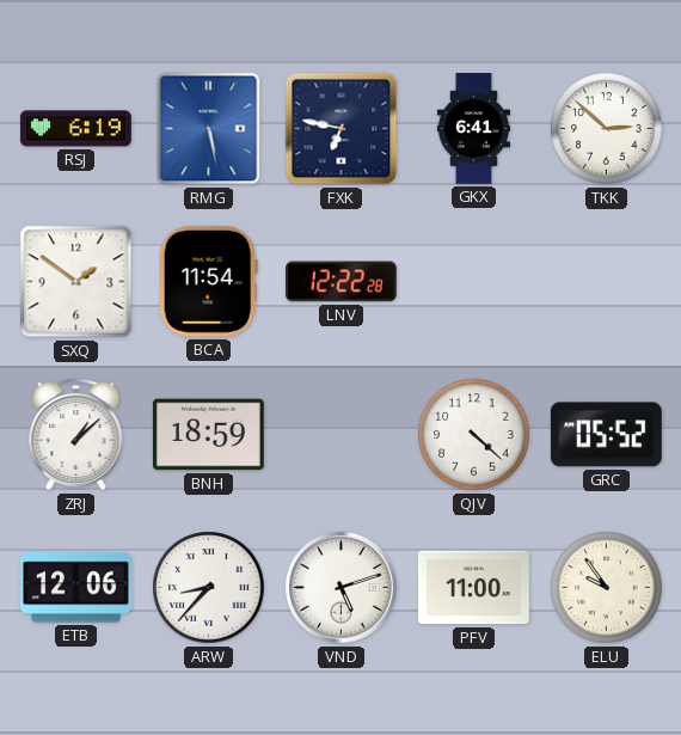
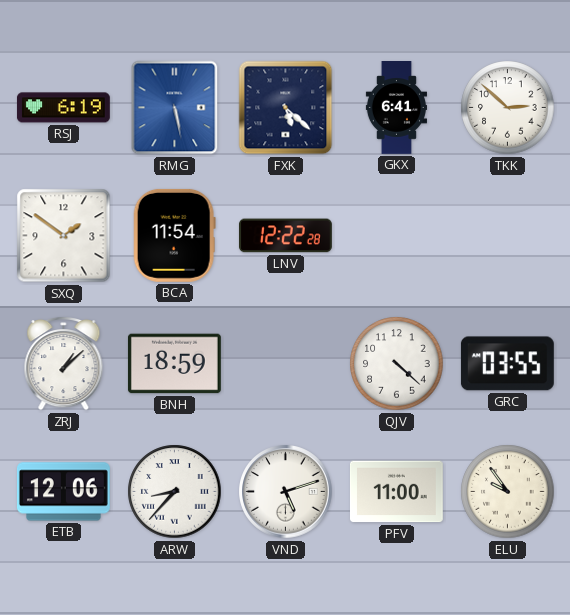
FXK: 6:47 -> 5:22 (286, 108)
GRC: 05:52 -> 03:55 (507, 364)
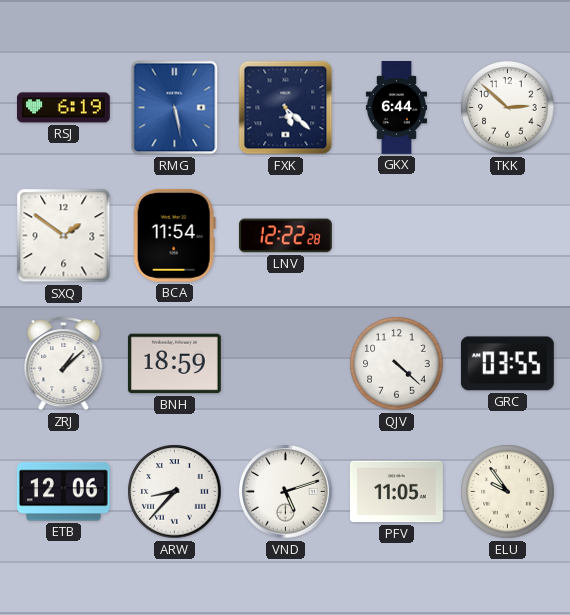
GKX: 6:41 -> 6:44 (396, 108)
PFV: 11:00 -> 11:05 (396, 492)
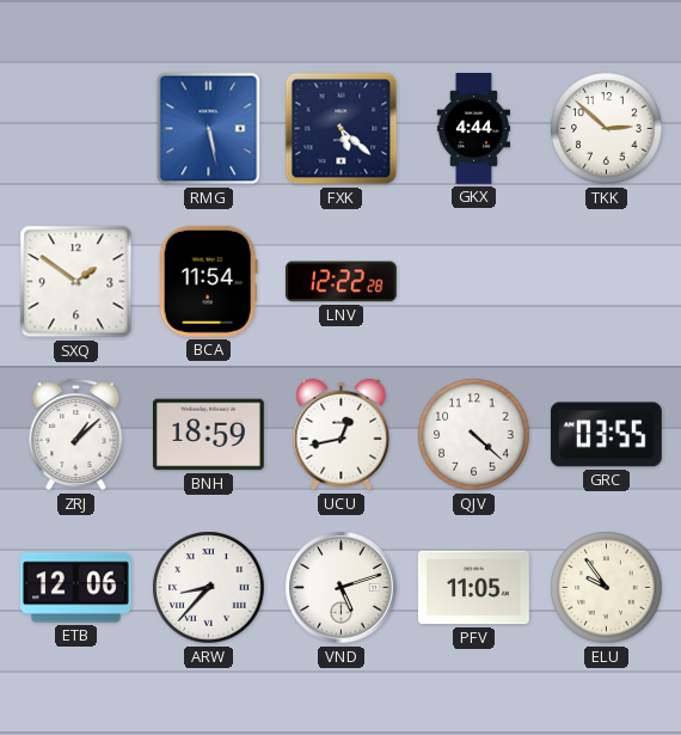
RSJ: 6:19 -> none (63, 108)
GKX: 6:44 -> 4:44 (473, 129)
UCU: none -> 12:43 (342, 435)
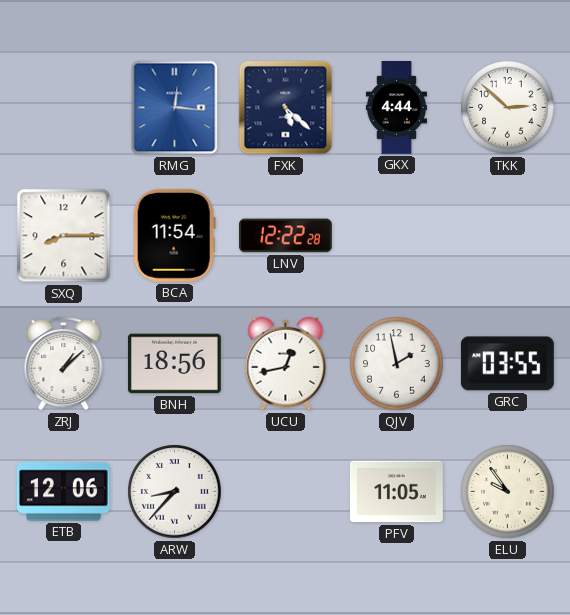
RMG: 5:28 -> 12:16 (175, 108)
SXQ: 1:51 -> 8:15 (64, 236)
BNH: 18:59 -> 18:56 (174, 364)
QJV: 4:22 -> 1:58 (397, 364)
VND: 5:12 -> none (342, 588)
